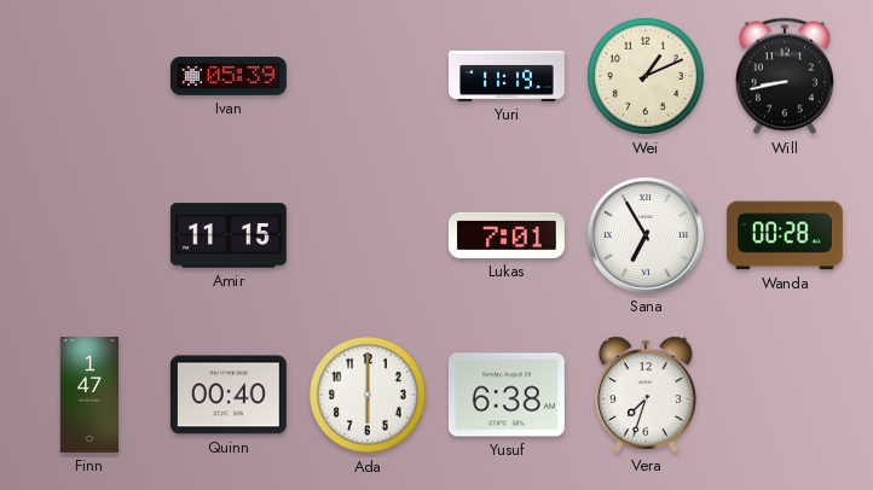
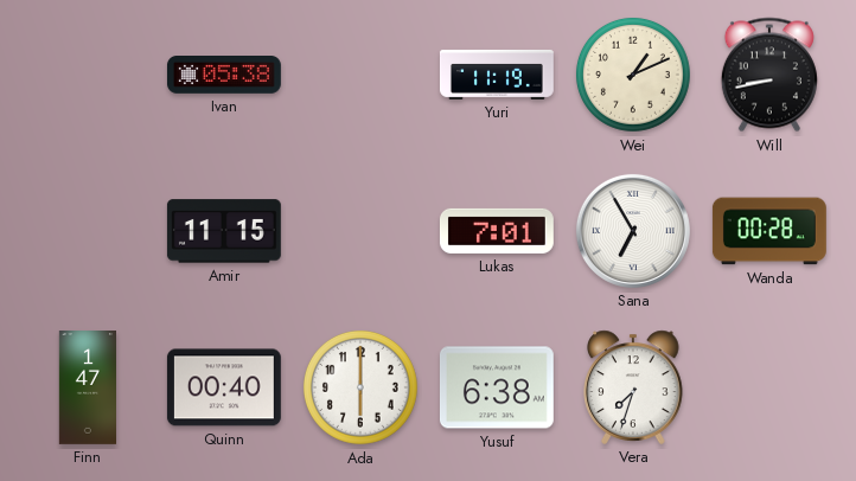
Ivan: 05:39 -> 05:38 (224, 76)
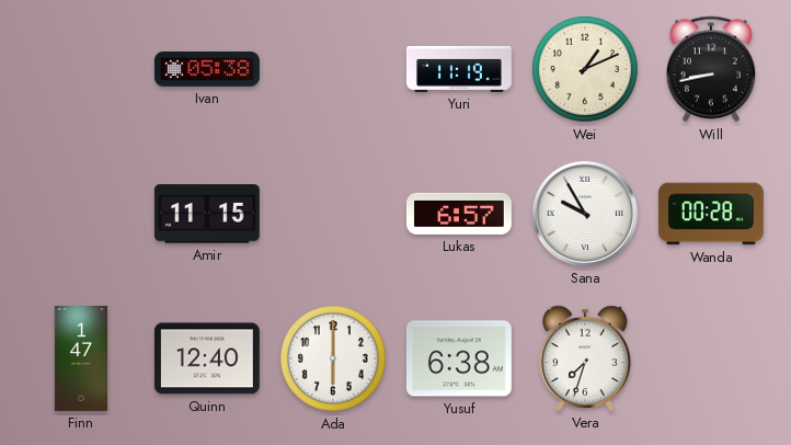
Lukas: 7:01 -> 6:57 (459, 214)
Sana: 6:55 -> 9:55 (585, 214)
Quinn: 00:40 -> 12:40 (207, 358)
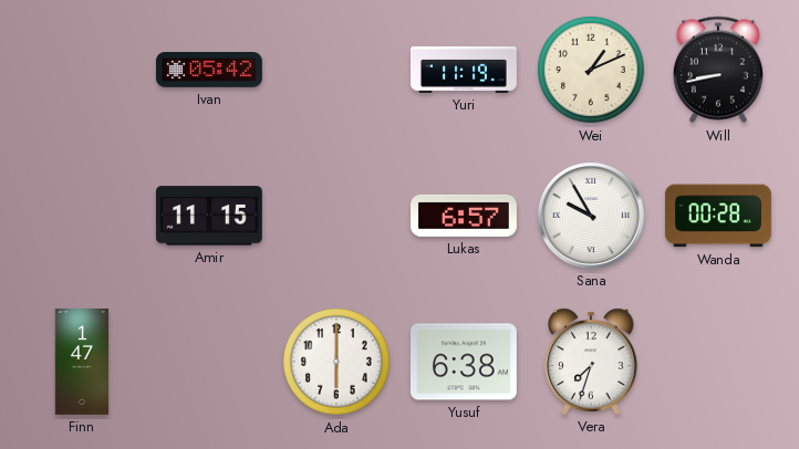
Ivan: 05:38 -> 05:42 (209, 71)
Quinn: 12:40 -> none (207, 358)
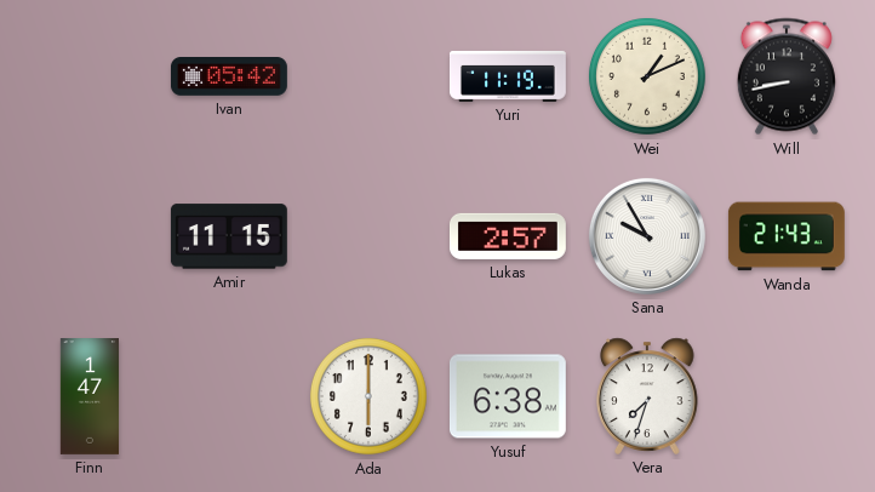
Lukas: 6:57 -> 2:57 (508, 236)
Wanda: 00:28 -> 21:43 (787, 236)
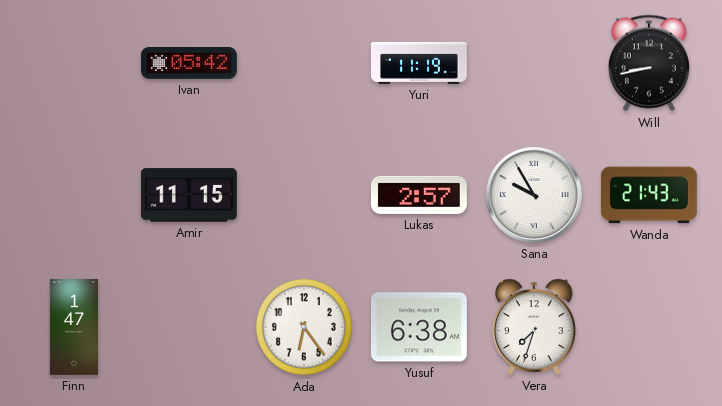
Wei: 1:11 -> none (647, 76)
Ada: 6:00 -> 6:24 (304, 327)
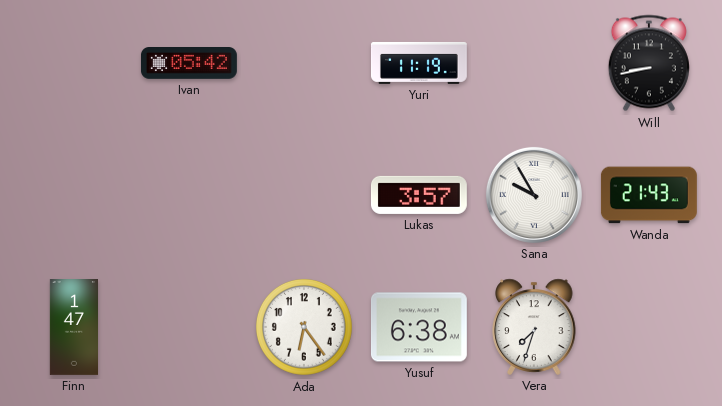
Amir: 11:15 -> none (189, 195)
Lukas: 2:57 -> 3:57 (419, 195)
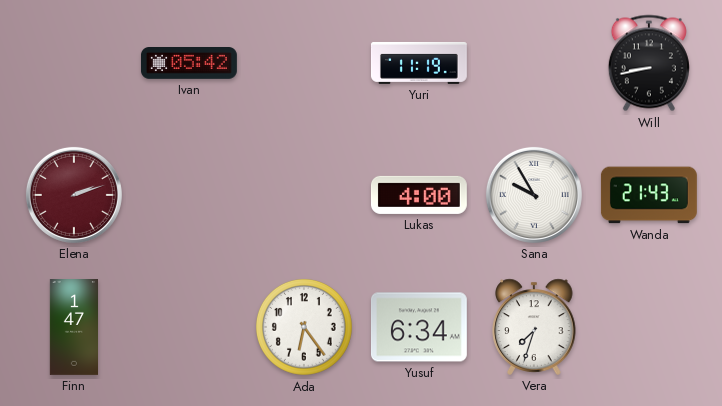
Elena: none -> 2:12 (74, 195)
Lukas: 3:57 -> 4:00 (419, 195)
Yusuf: 6:38 -> 6:34 (419, 327)
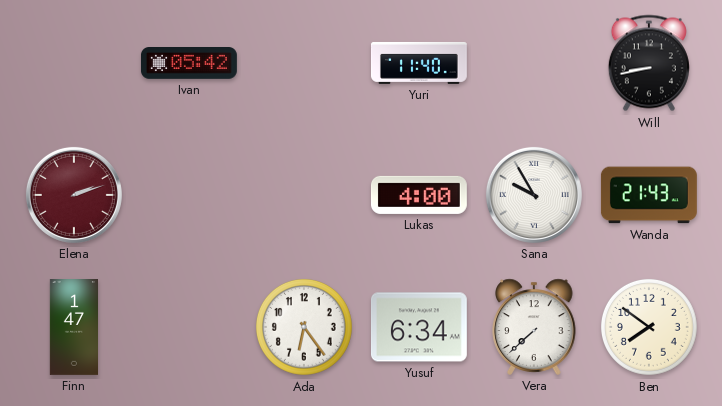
Yuri: 11:19 -> 11:40 (419, 63)
Vera: 7:33 -> 7:38 (534, 327)
Ben: none -> 7:51 (649, 327)
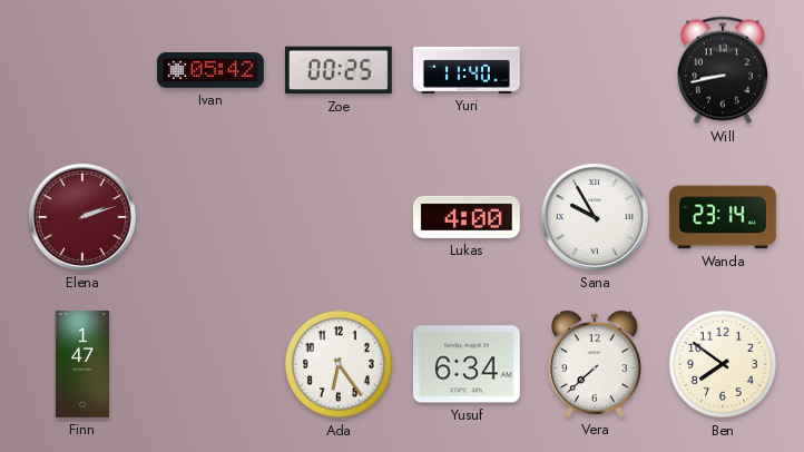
Zoe: none -> 00:25 (339, 70)
Wanda: 21:43 -> 23:14 (723, 217)
